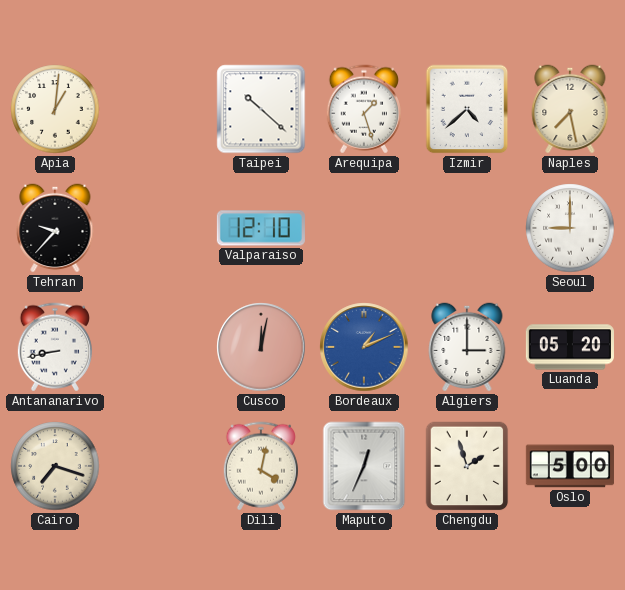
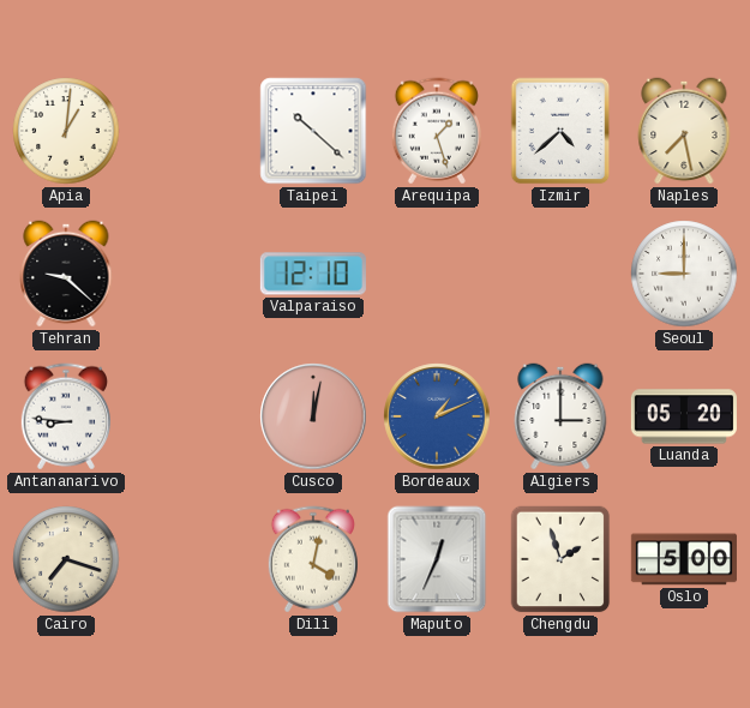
Tehran: 9:37 -> 9:22 (66, 274)
Antananarivo: 8:43 -> 8:46 (66, 416)
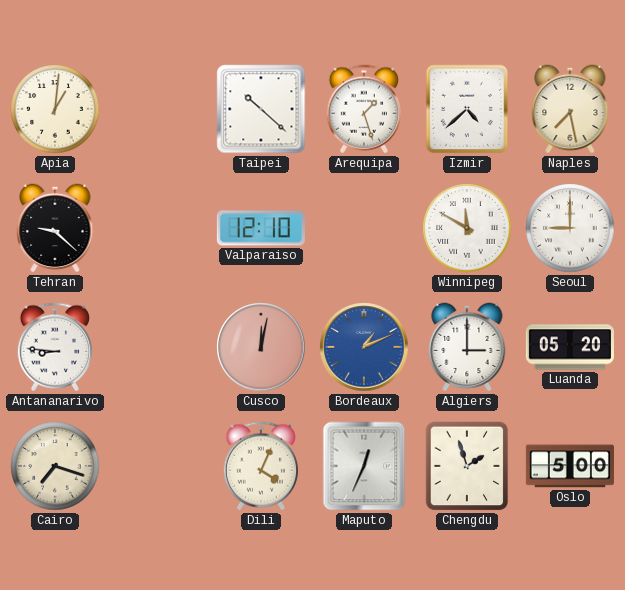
Winnipeg: none -> 11:50 (467, 228)
Dili: 4:02 -> 4:04 (261, 466)
